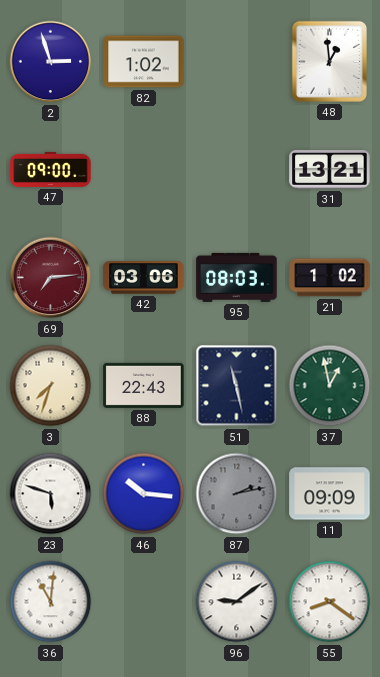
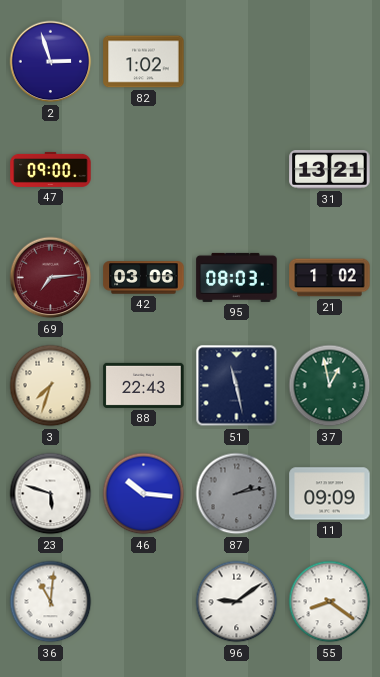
48: 12:59 -> none (329, 61)
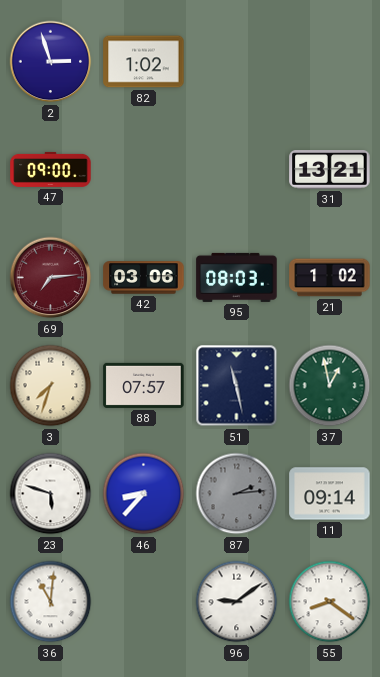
88: 22:43 -> 07:57 (144, 385)
46: 10:16 -> 8:37 (144, 494)
87: 2:13 -> 2:14 (237, 494)
11: 09:09 -> 09:14 (330, 494)
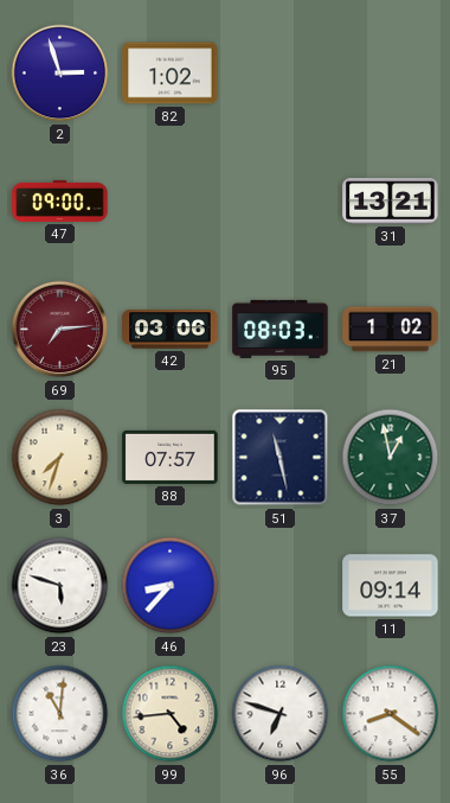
87: 2:14 -> none (237, 494)
99: none -> 4:44 (171, 714)
96: 9:09 -> 6:48 (281, 714)
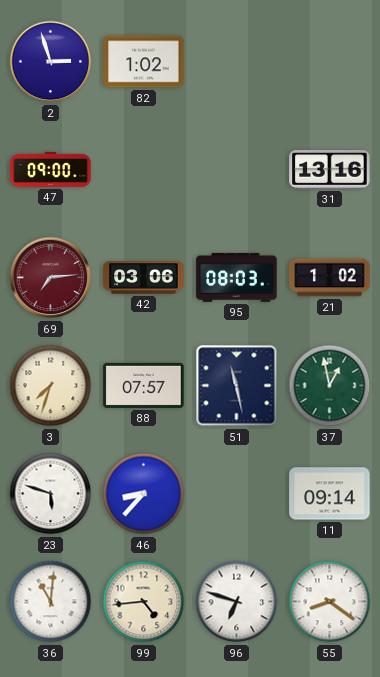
31: 13:21 -> 13:16 (330, 170)
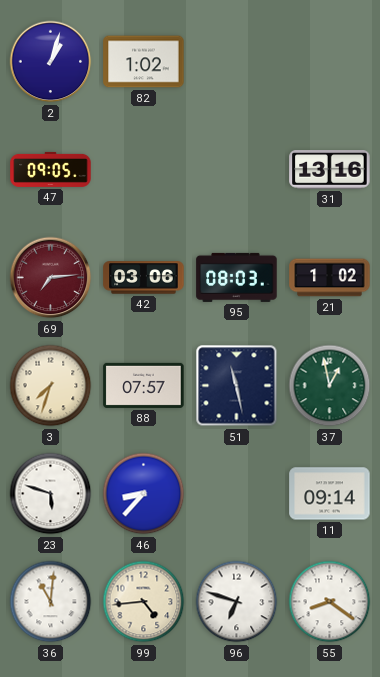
2: 2:57 -> 1:03 (51, 62)
47: 09:00 -> 09:05 (51, 169)
